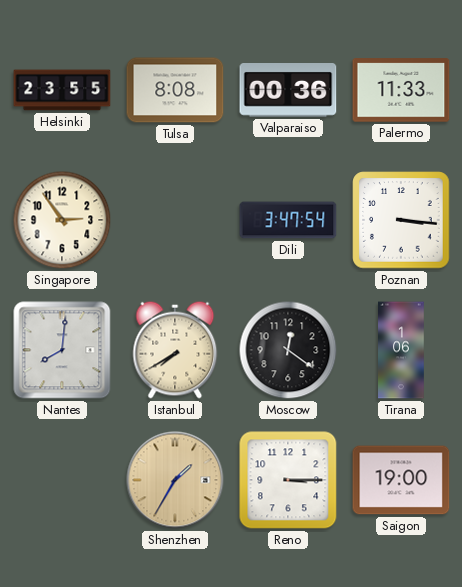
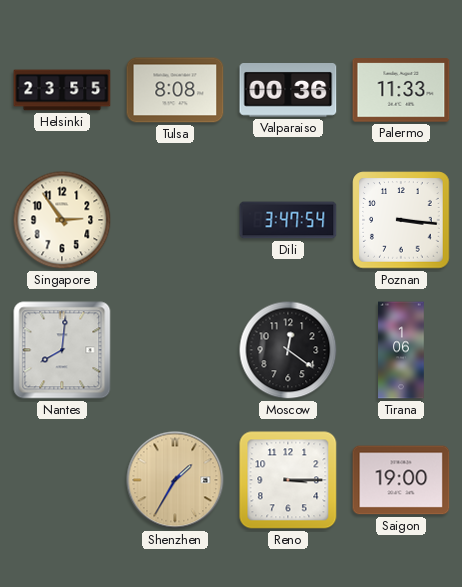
Istanbul: 7:40 -> none (175, 350)
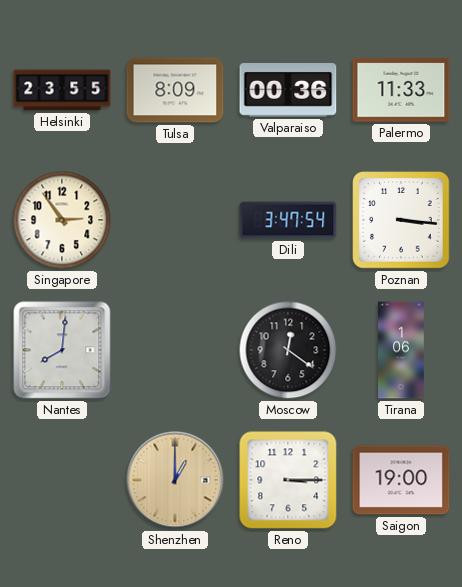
Tulsa: 8:08 -> 8:09 (175, 90)
Shenzhen: 1:35 -> 1:00 (175, 480)
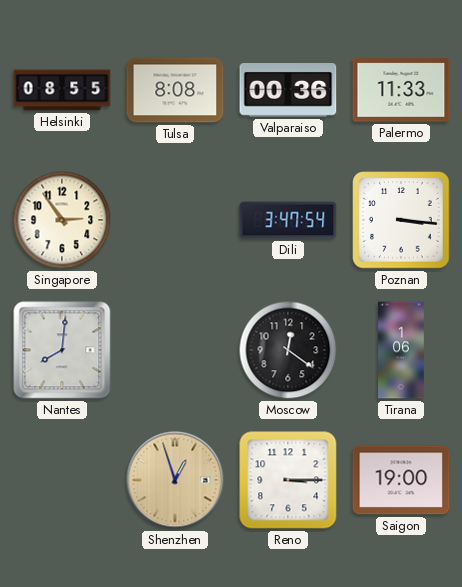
Helsinki: 23:55 -> 08:55 (62, 90)
Tulsa: 8:09 -> 8:08 (175, 90)
Shenzhen: 1:00 -> 12:57 (175, 480)
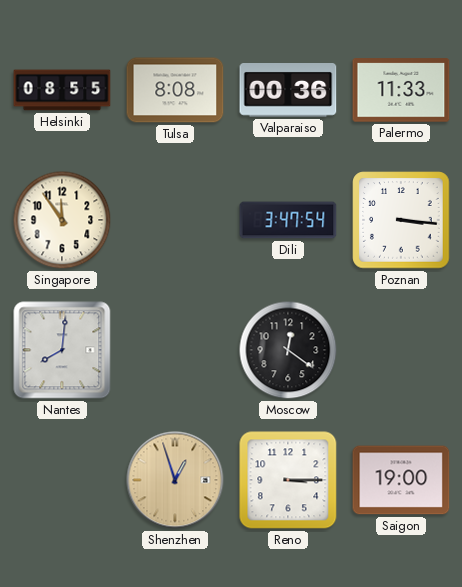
Singapore: 2:54 -> 11:54 (62, 220)
Tirana: 1:06 -> none (401, 350)
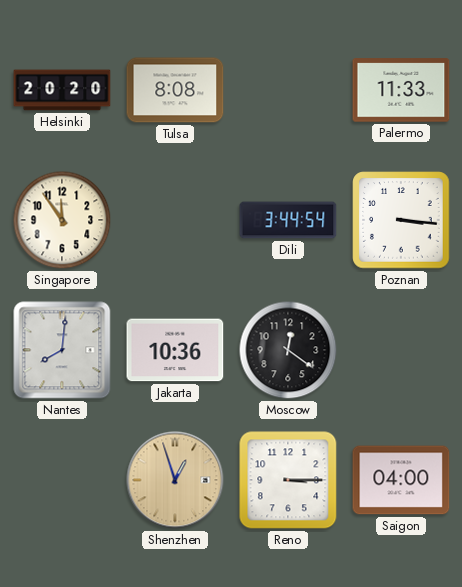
Helsinki: 08:55 -> 20:20 (62, 90)
Valparaiso: 00:36 -> none (288, 91)
Dili: 3:47 -> 3:44 (288, 220)
Jakarta: none -> 10:36 (175, 350)
Saigon: 19:00 -> 04:00 (401, 480)
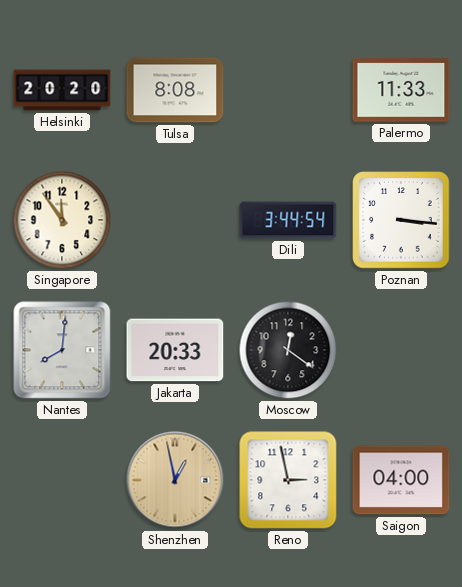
Jakarta: 10:36 -> 20:33 (175, 350)
Shenzhen: 12:57 -> 12:58 (175, 480)
Reno: 3:15 -> 2:58 (288, 480)
